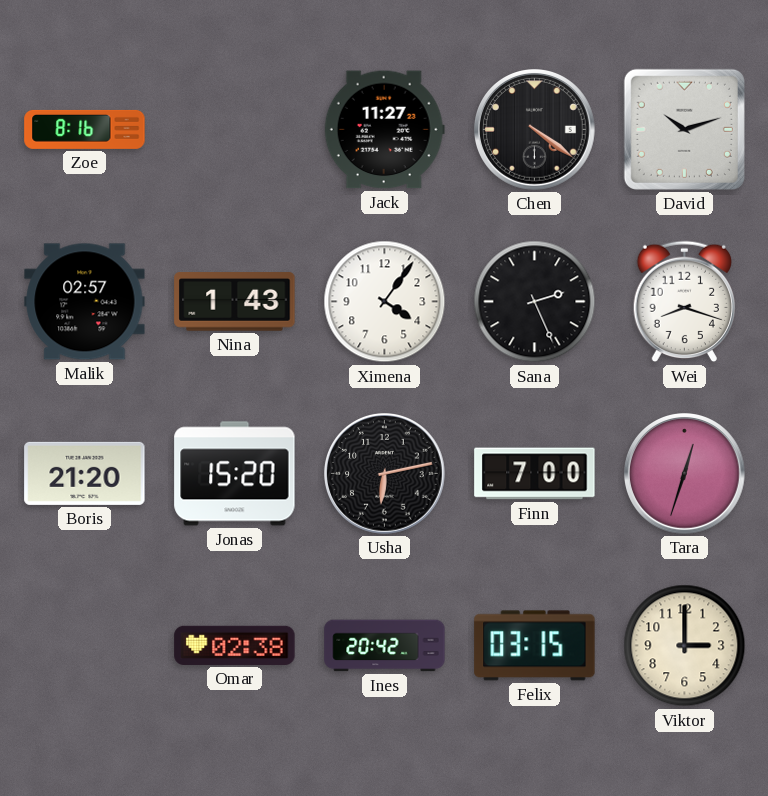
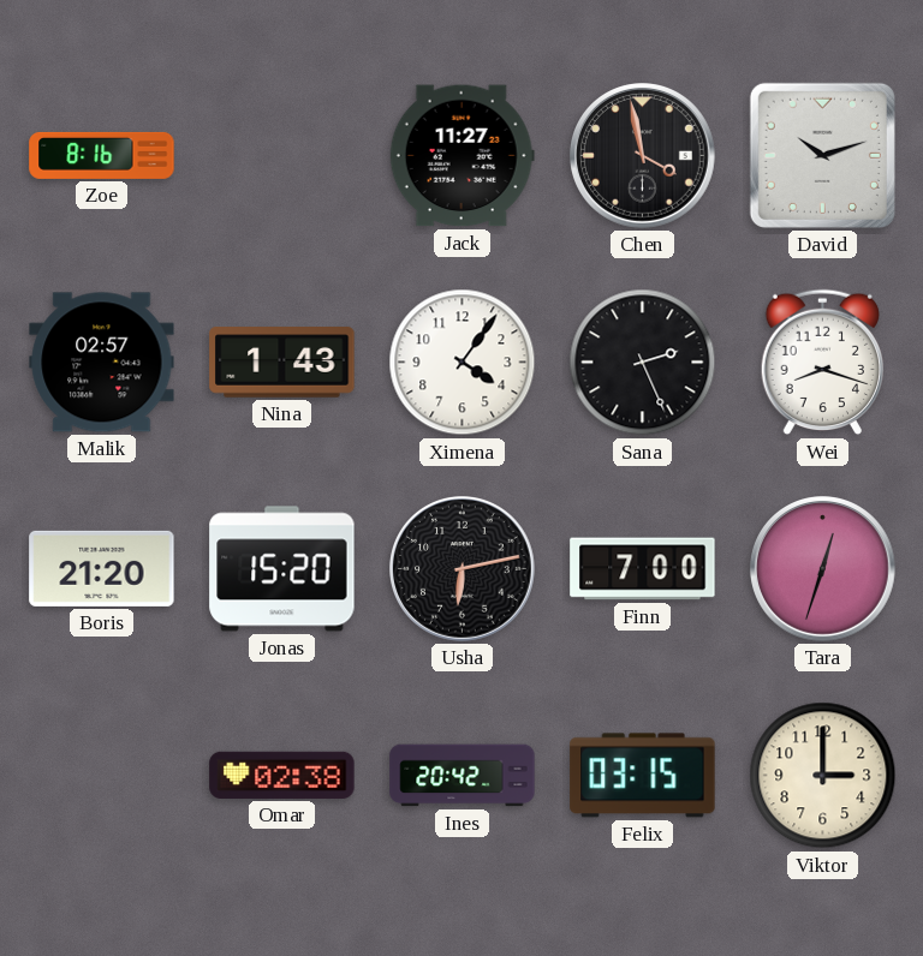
Chen: 4:21 -> 3:58 (643, 156)
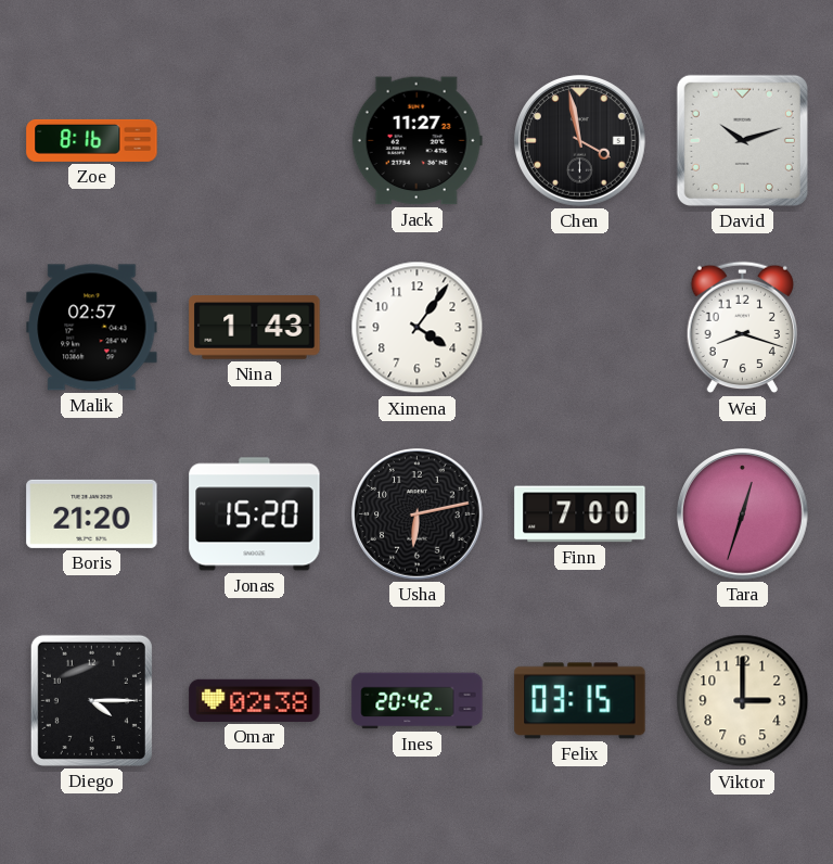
Sana: 2:26 -> none (643, 363)
Diego: none -> 4:15 (91, 700)
